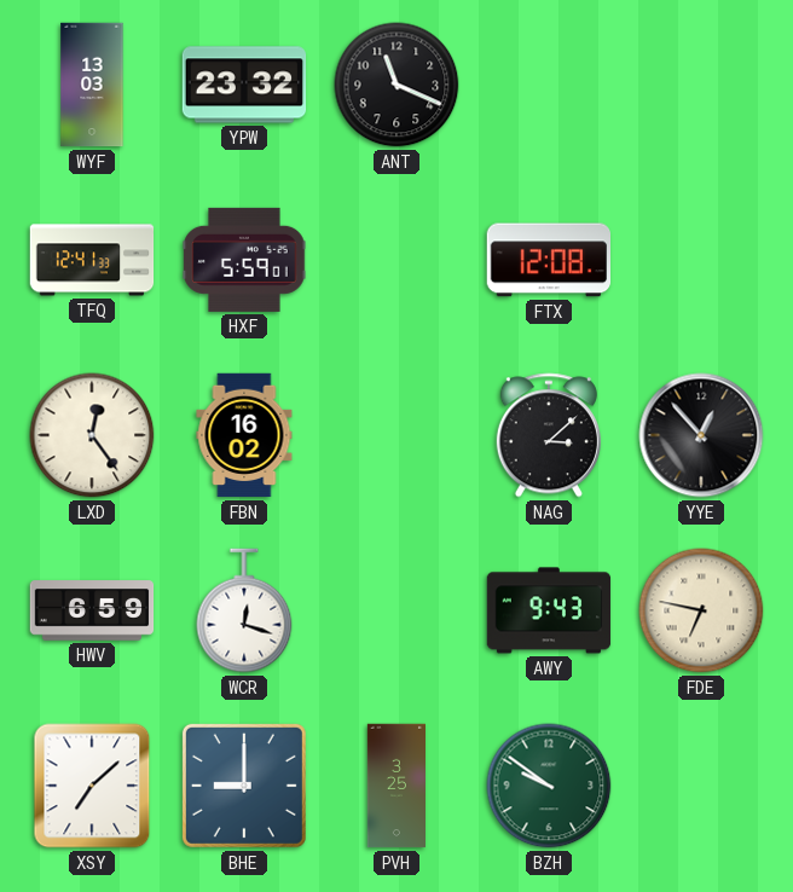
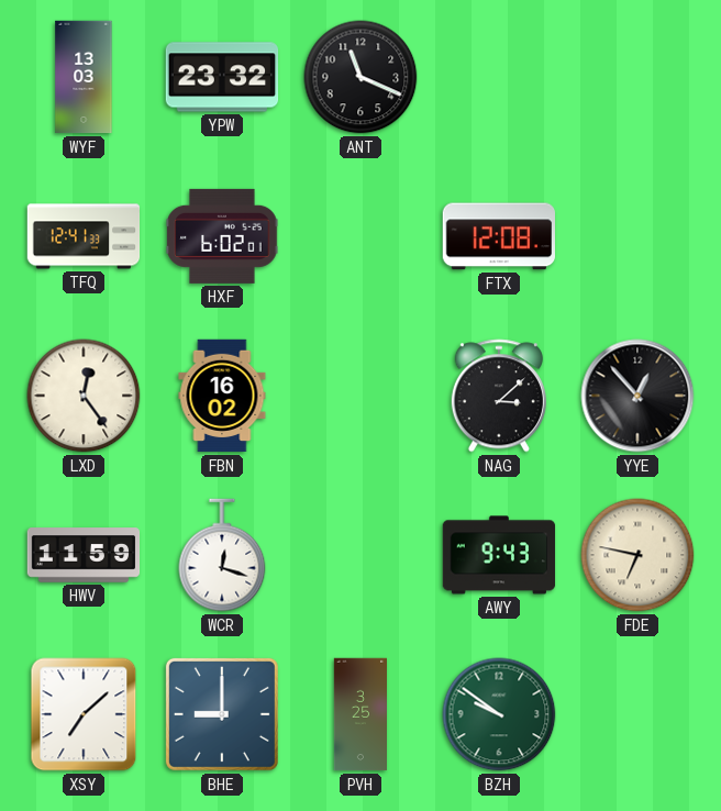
HXF: 5:59 -> 6:02 (222, 236)
HWV: 6:59 -> 11:59 (84, 555)
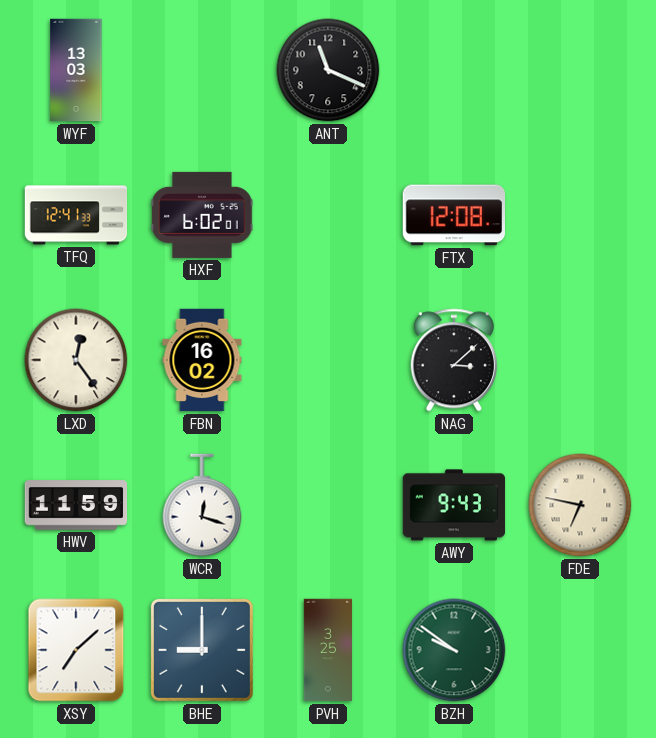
YPW: 23:32 -> none (222, 77)
YYE: 12:53 -> none (637, 396)
